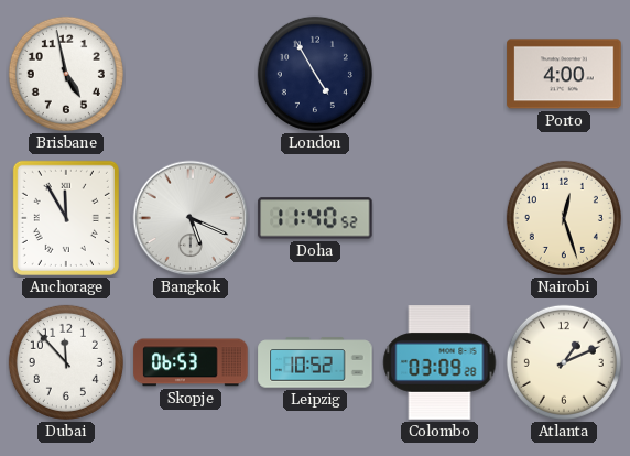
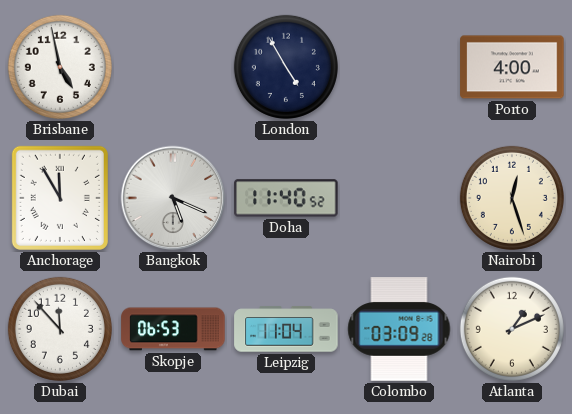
Leipzig: 10:52 -> 11:04 (286, 329)
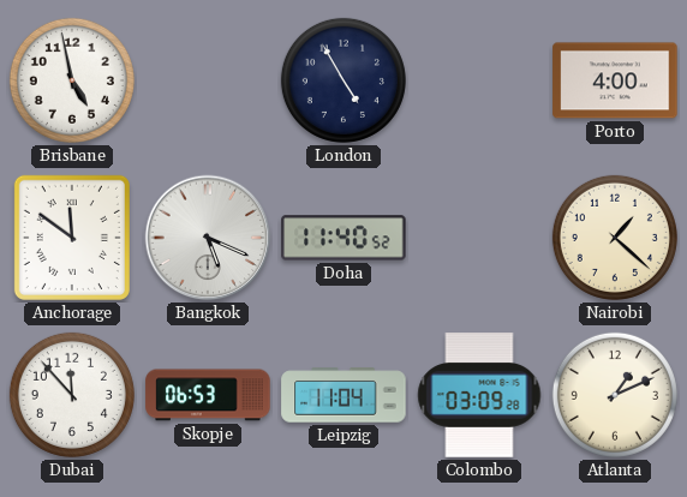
Anchorage: 11:55 -> 11:51 (72, 238)
Nairobi: 12:27 -> 1:22 (615, 238)
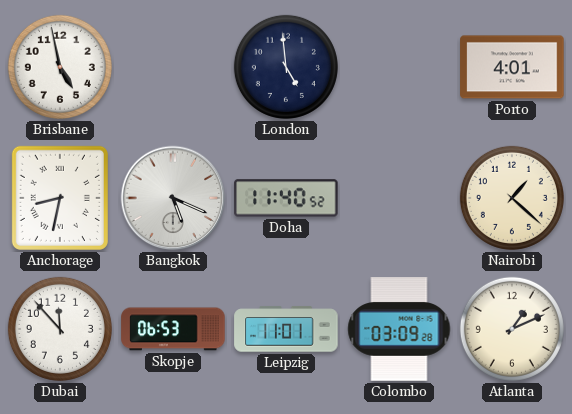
London: 4:55 -> 4:59 (286, 67)
Porto: 4:00 -> 4:01 (512, 67)
Anchorage: 11:51 -> 8:32 (60, 198)
Leipzig: 11:04 -> 11:01 (286, 329)
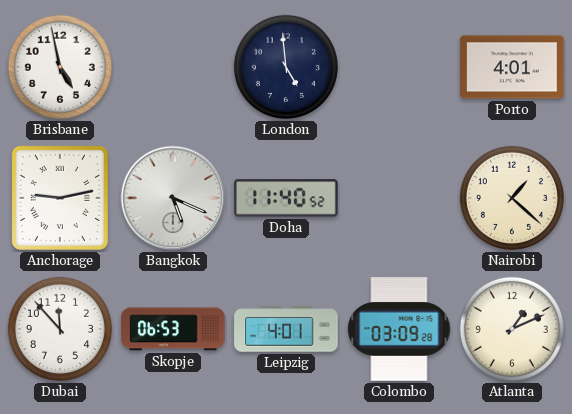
Anchorage: 8:32 -> 9:13 (60, 198)
Leipzig: 11:01 -> 4:01 (286, 329)
